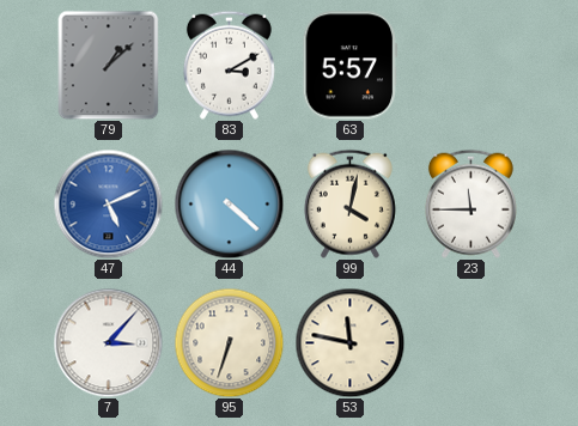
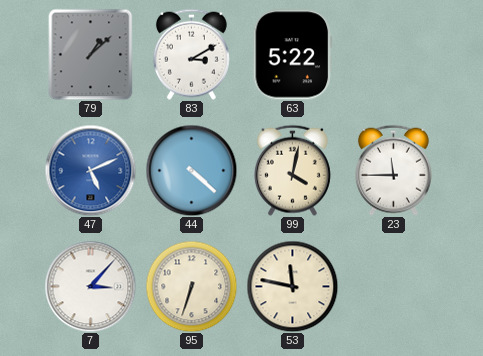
63: 5:57 -> 5:22 (293, 55)
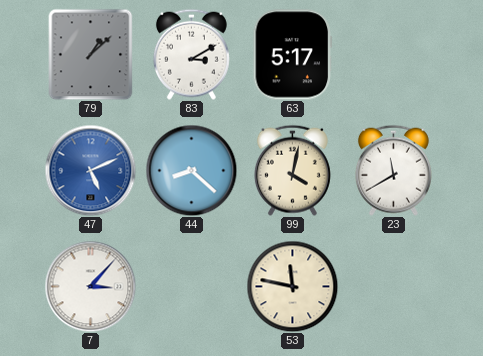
63: 5:22 -> 5:17 (293, 55)
44: 4:22 -> 8:22 (191, 170)
23: 11:45 -> 11:40 (393, 170)
95: 6:33 -> none (191, 286)
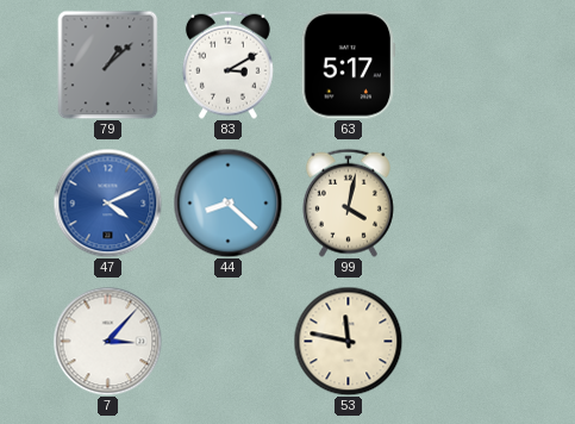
47: 5:11 -> 4:11 (107, 202)
23: 11:40 -> none (393, 170)
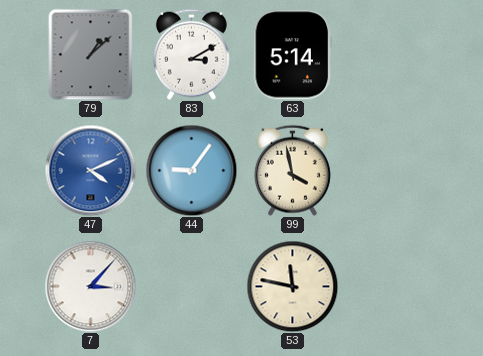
63: 5:17 -> 5:14 (293, 55)
44: 8:22 -> 9:06 (191, 170)
99: 4:02 -> 3:58 (292, 170)
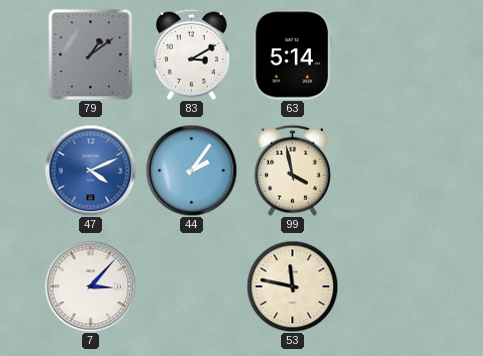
79: 1:08 -> 1:09 (91, 54)
44: 9:06 -> 2:06 (191, 170)
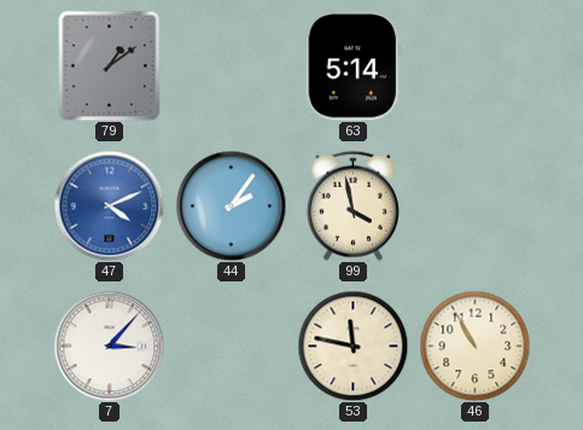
83: 3:10 -> none (191, 54)
46: none -> 10:55 (474, 345)
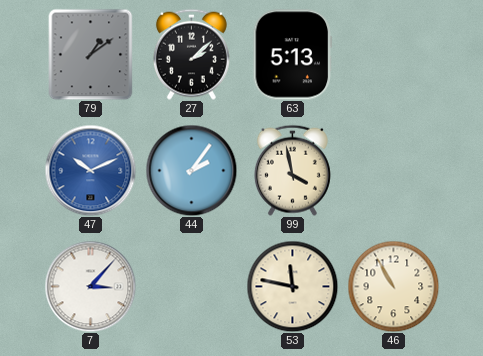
27: none -> 2:08 (191, 54)
63: 5:14 -> 5:13 (293, 55)
47: 4:11 -> 10:11 (90, 170)
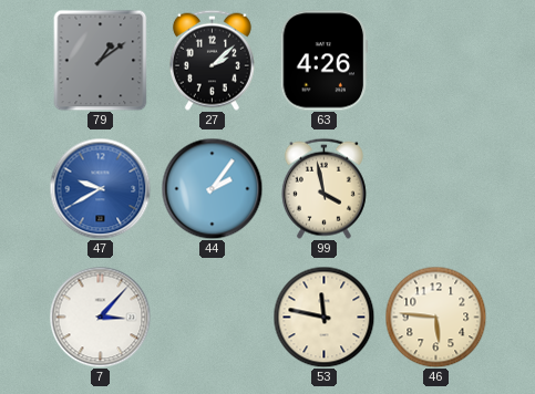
63: 5:13 -> 4:26 (325, 61)
47: 10:11 -> 9:40 (100, 188)
46: 10:55 -> 5:46 (435, 317)
